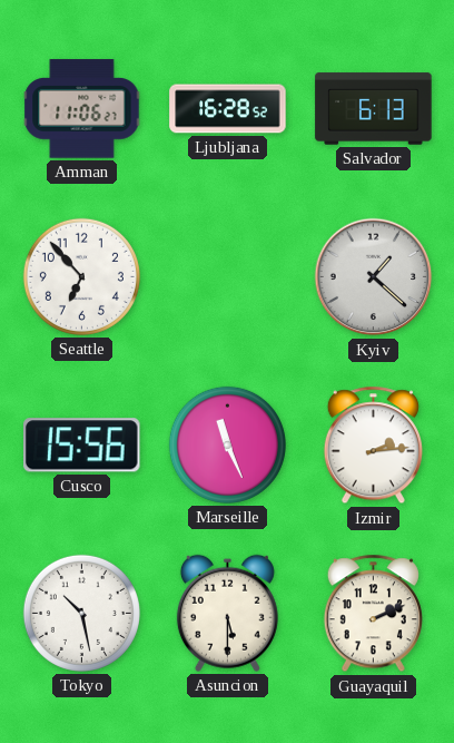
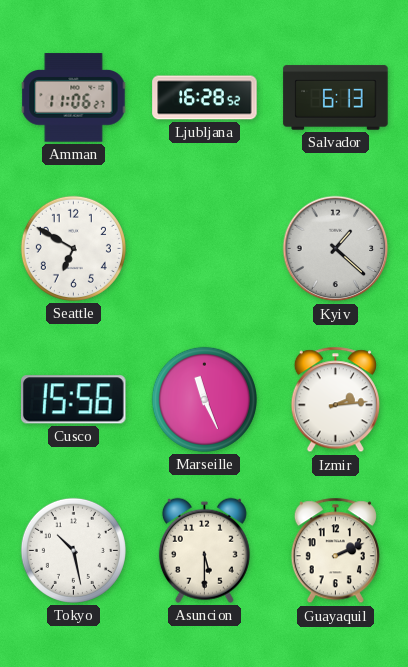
Seattle: 6:53 -> 6:50 (73, 248)
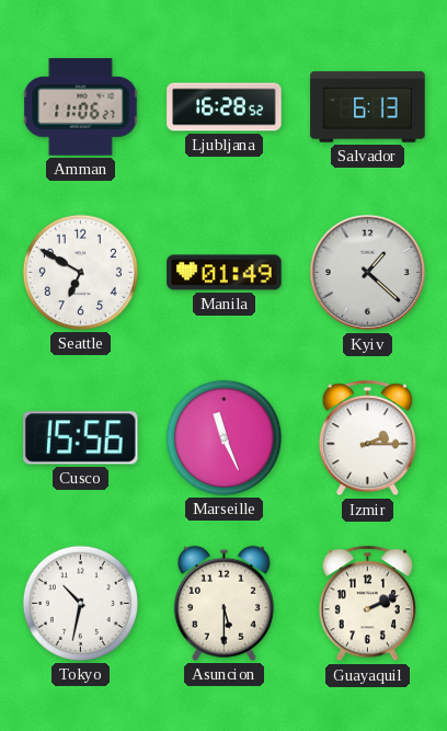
Manila: none -> 01:49 (225, 273)
Izmir: 2:14 -> 2:15 (367, 438)
Tokyo: 10:28 -> 10:32 (80, 603)
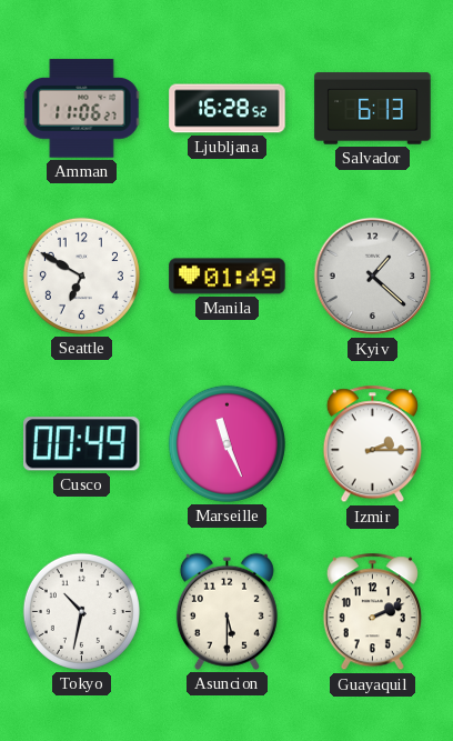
Cusco: 15:56 -> 00:49 (82, 444)
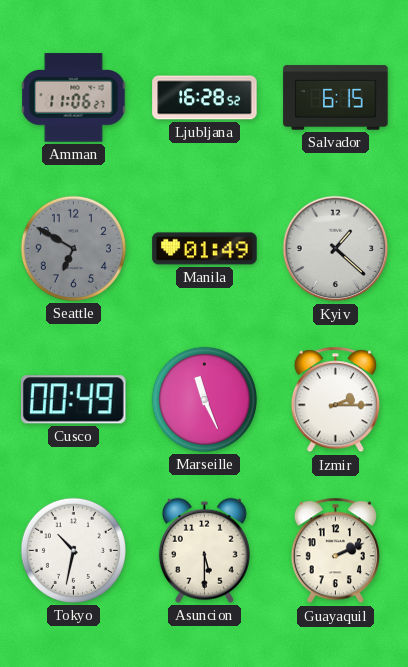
Salvador: 6:13 -> 6:15 (336, 98)
Seattle dial: white -> grey (73, 248)
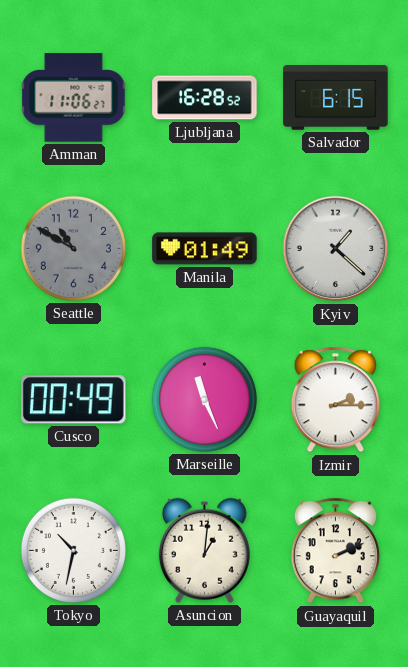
Seattle: 6:50 -> 10:50 (73, 248)
Asuncion: 5:30 -> 1:01 (204, 550)
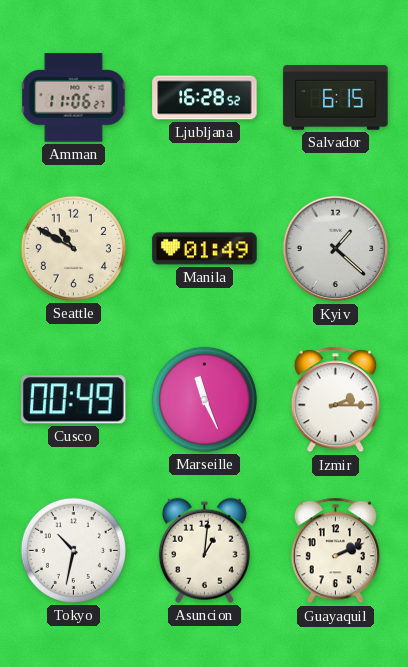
Seattle dial: grey -> cream (73, 248)
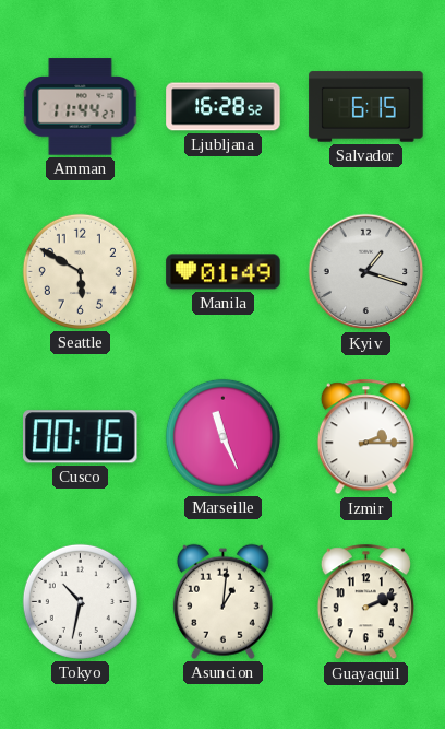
Amman: 11:06 -> 11:44 (81, 107)
Seattle: 10:50 -> 5:50 (80, 271)
Kyiv: 1:22 -> 1:18 (366, 272)
Cusco: 00:49 -> 00:16 (81, 437)
